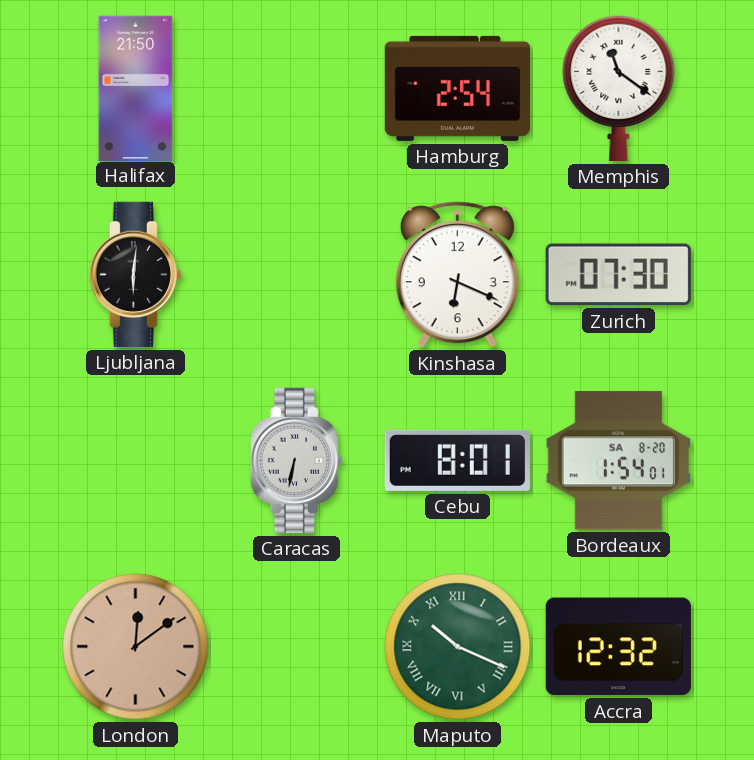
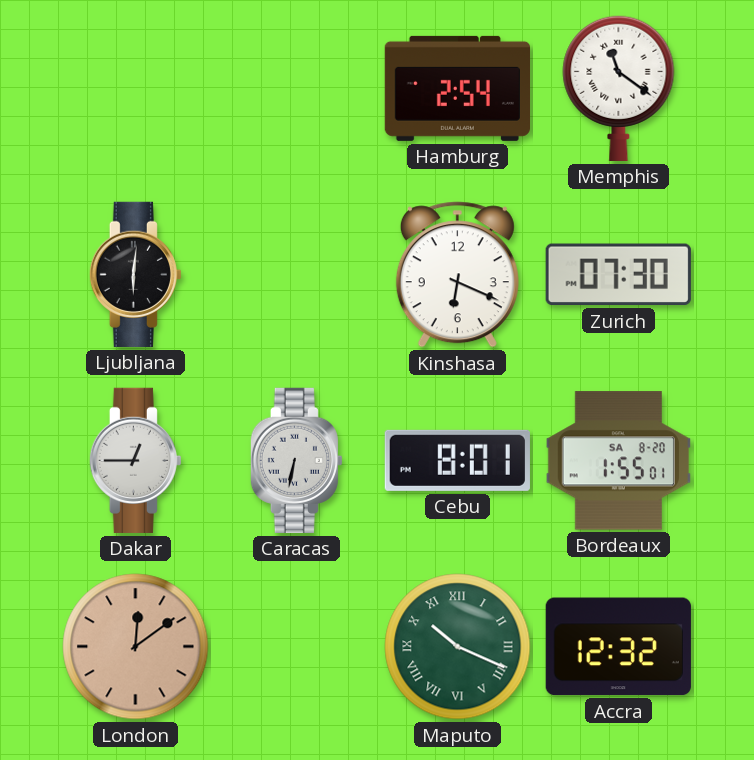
Halifax: 21:50 -> none (136, 88)
Dakar: none -> 12:45 (135, 460)
Bordeaux: 1:54 -> 1:55 (618, 461)
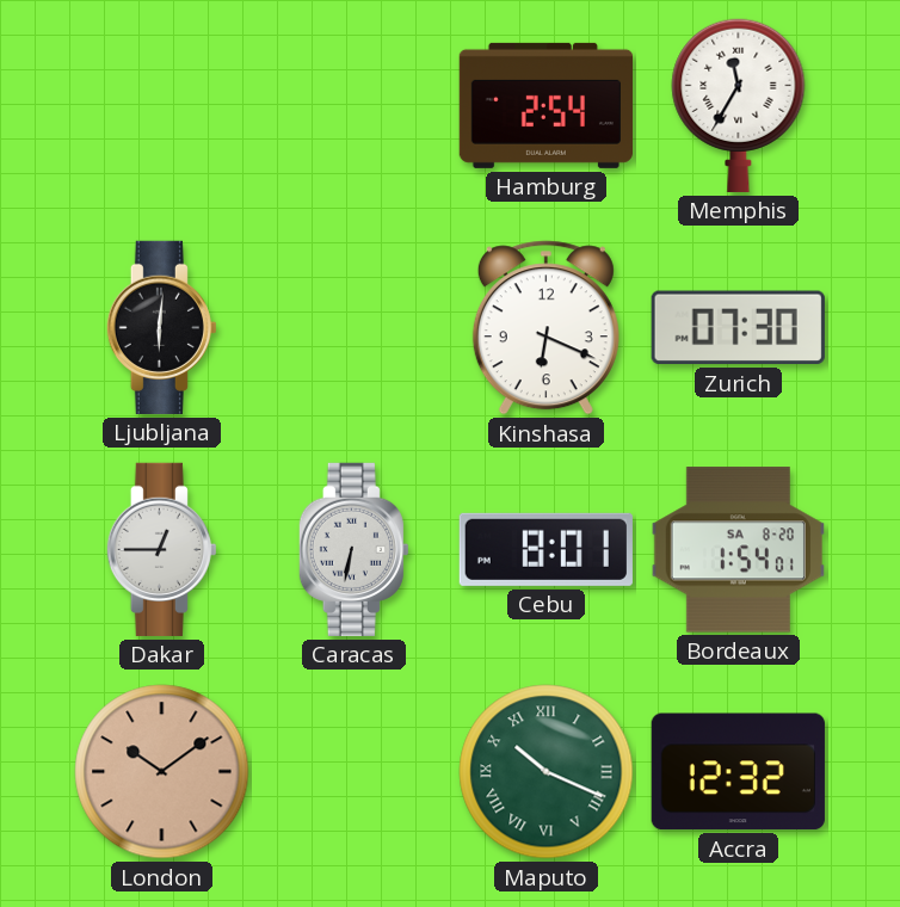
Memphis: 11:21 -> 11:35 (739, 105)
Bordeaux: 1:55 -> 1:54 (738, 550)
London: 12:09 -> 10:09 (162, 772)
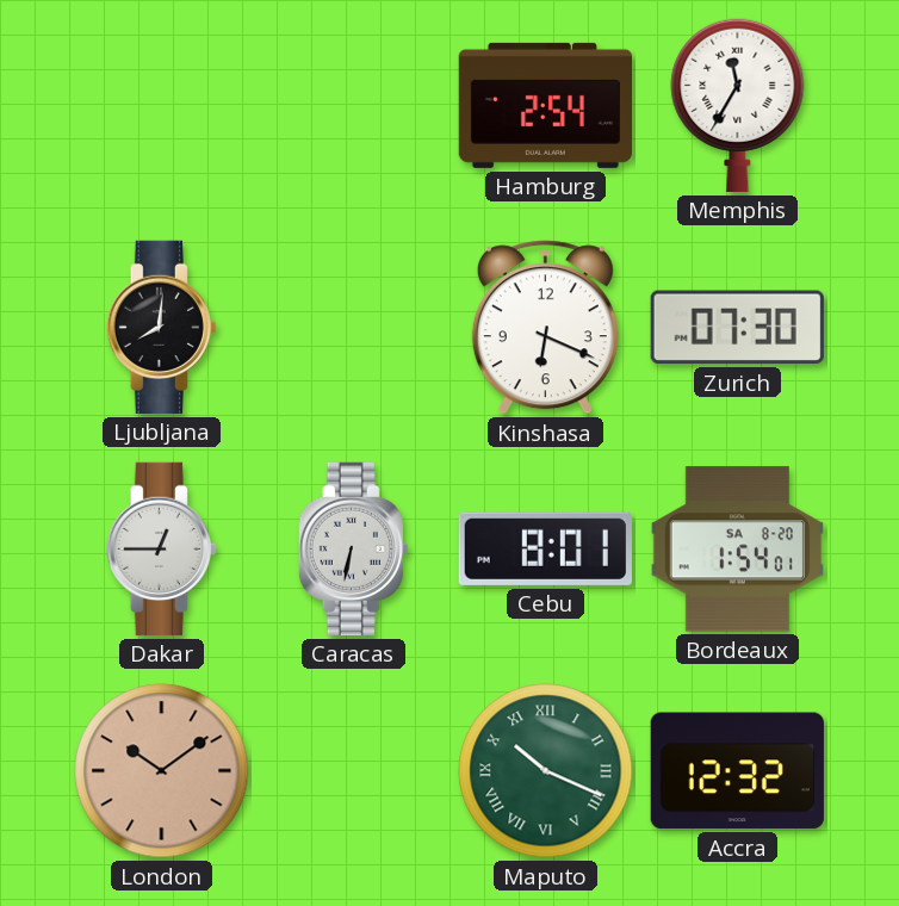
Ljubljana: 6:01 -> 8:01 (161, 327)
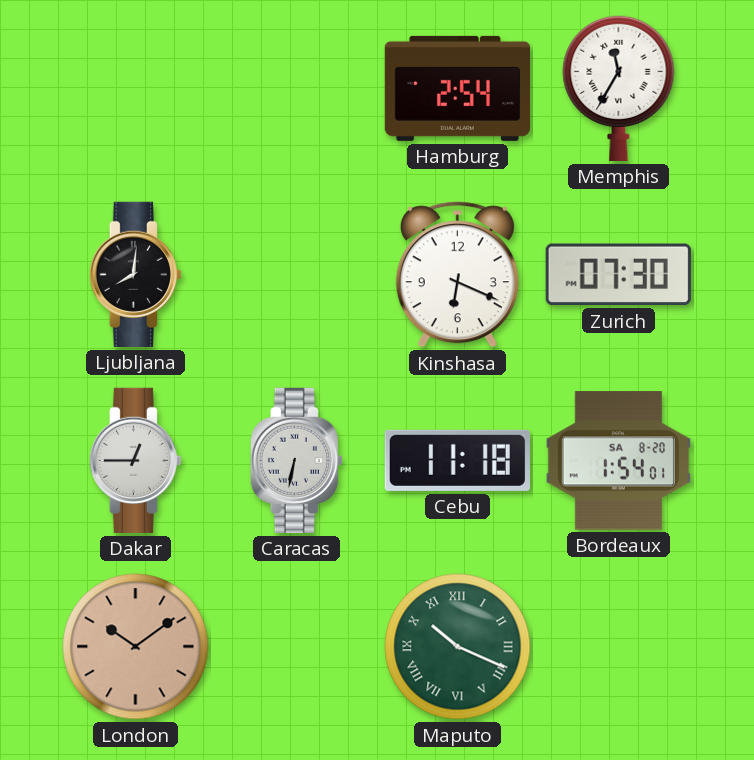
Cebu: 8:01 -> 11:18 (457, 460)
Accra: 12:32 -> none (737, 771)
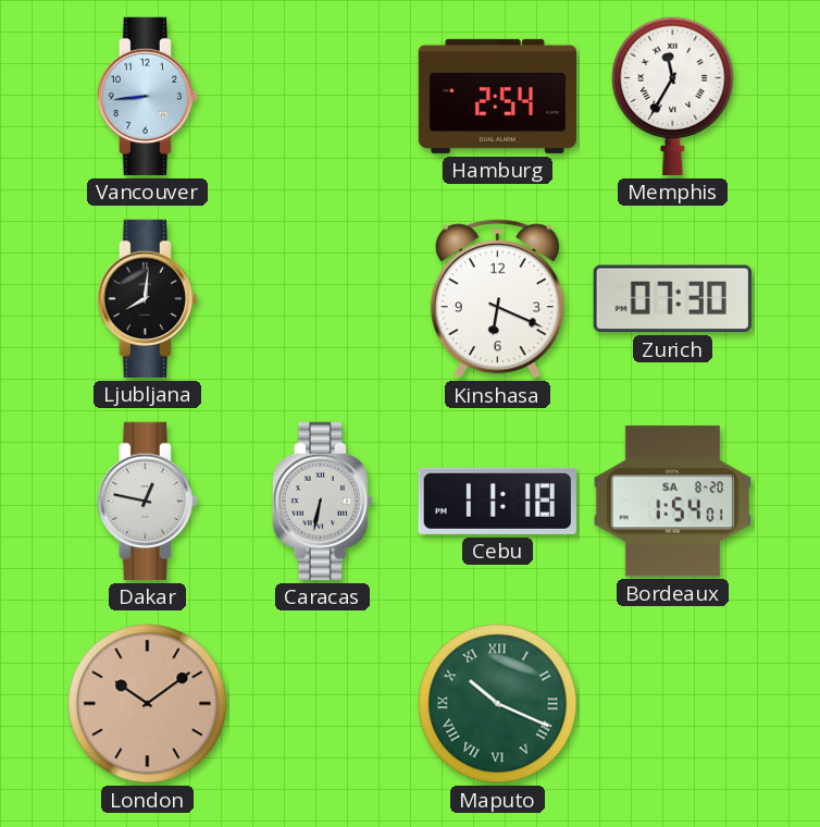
Vancouver: none -> 8:44 (147, 96)
Dakar: 12:45 -> 12:47 (147, 501)
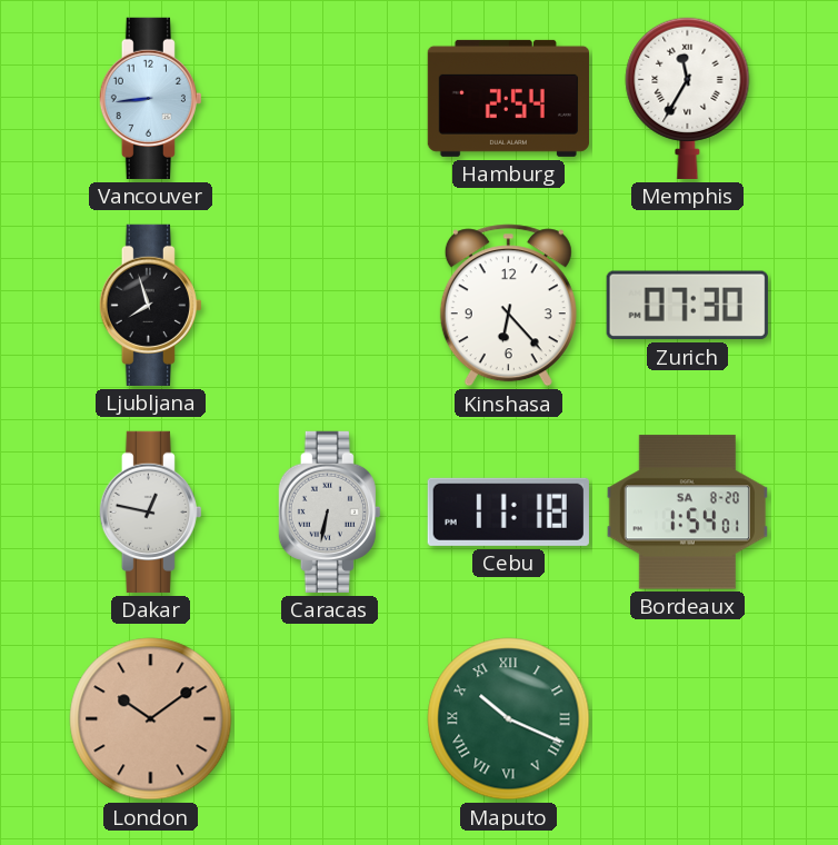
Ljubljana: 8:01 -> 7:57 (150, 305)
Kinshasa: 6:19 -> 6:23 (508, 306)
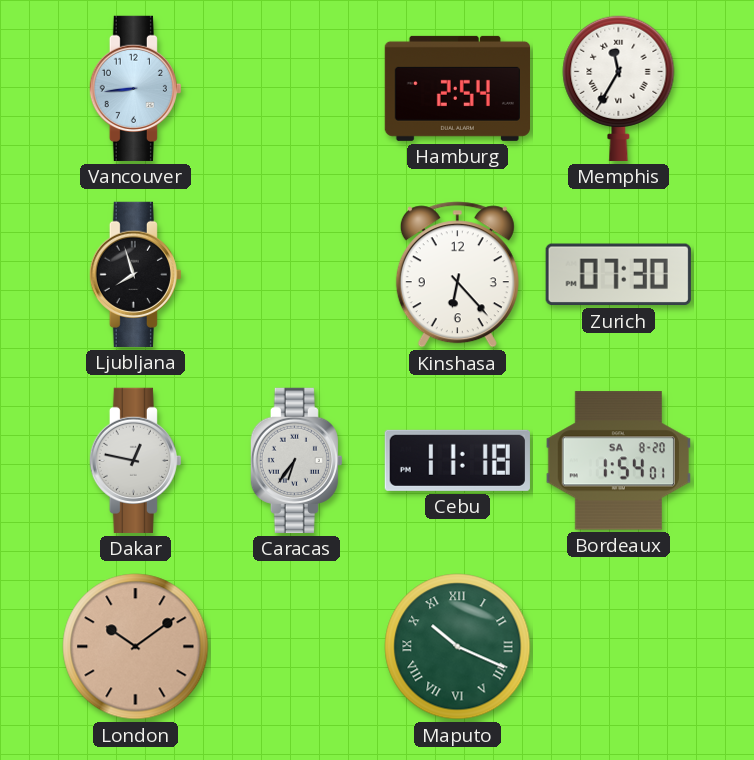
Caracas: 6:32 -> 6:36 (296, 460)
